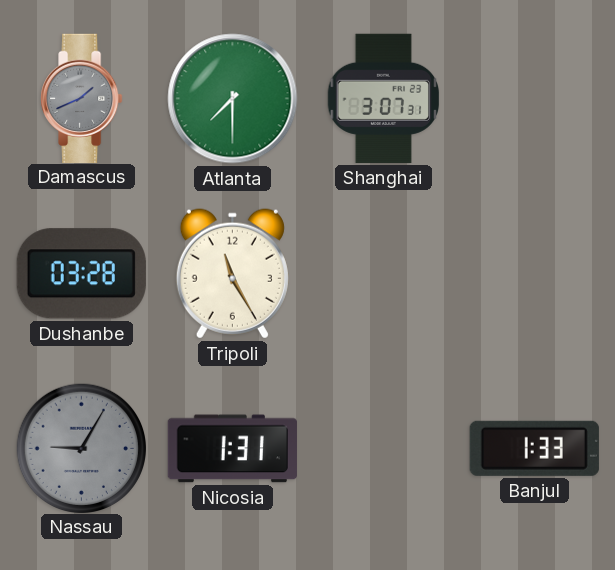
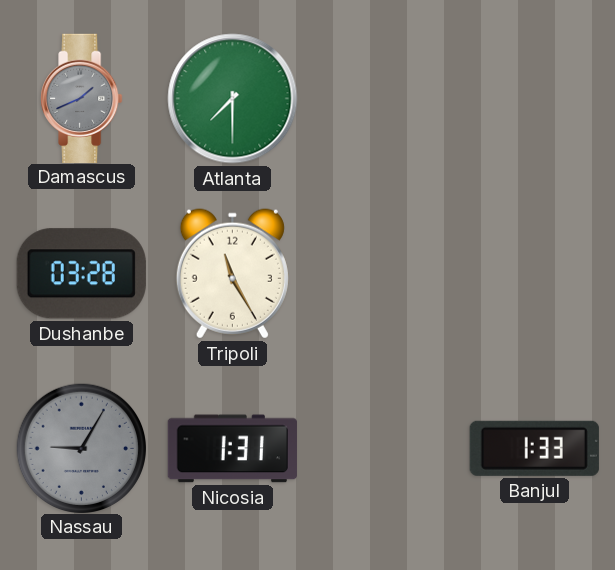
Shanghai: 3:07 -> none (384, 98)
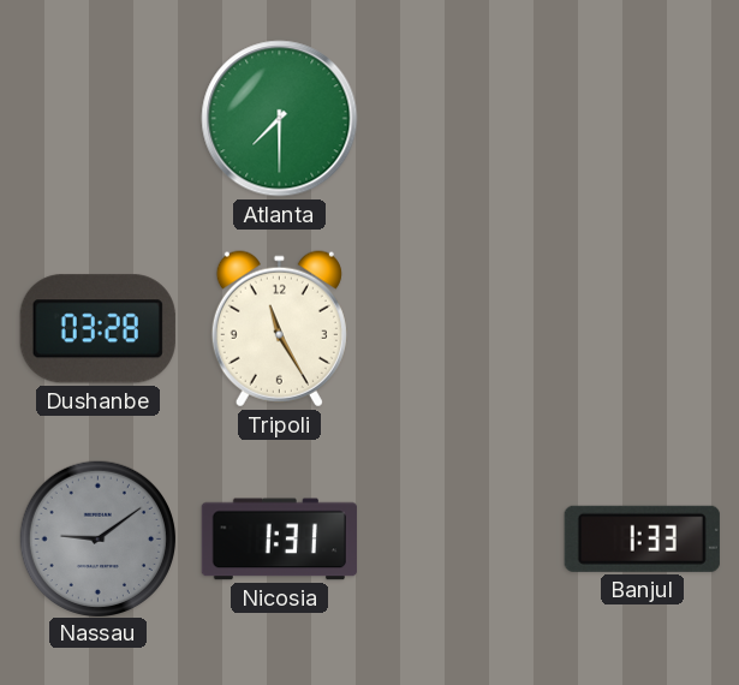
Damascus: 1:41 -> none (82, 98)
Nassau: 9:05 -> 9:09 (97, 538)
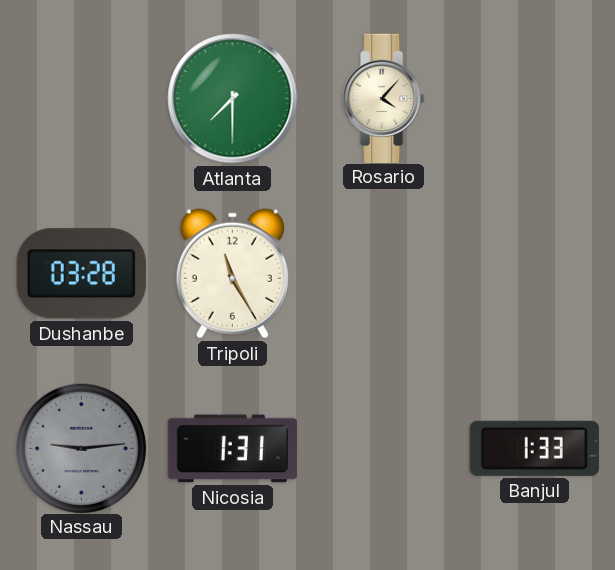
Rosario: none -> 4:07 (384, 98)
Nassau: 9:09 -> 9:14 (81, 448)
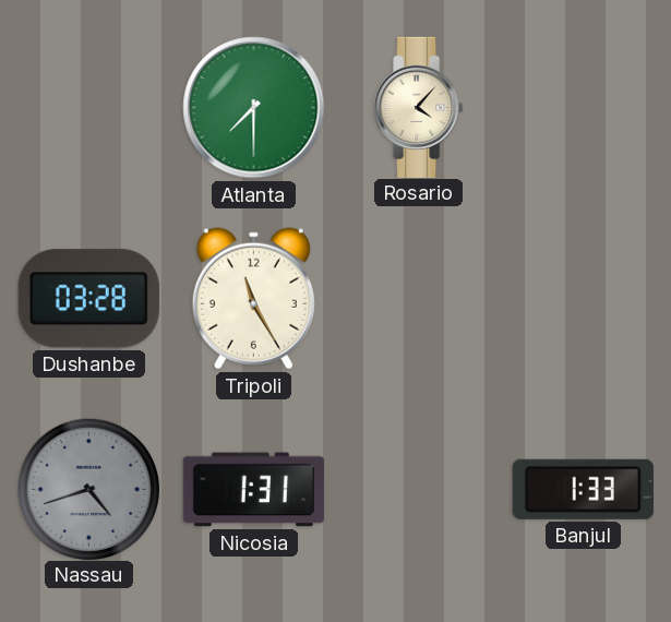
Nassau: 9:14 -> 4:42 (88, 489)
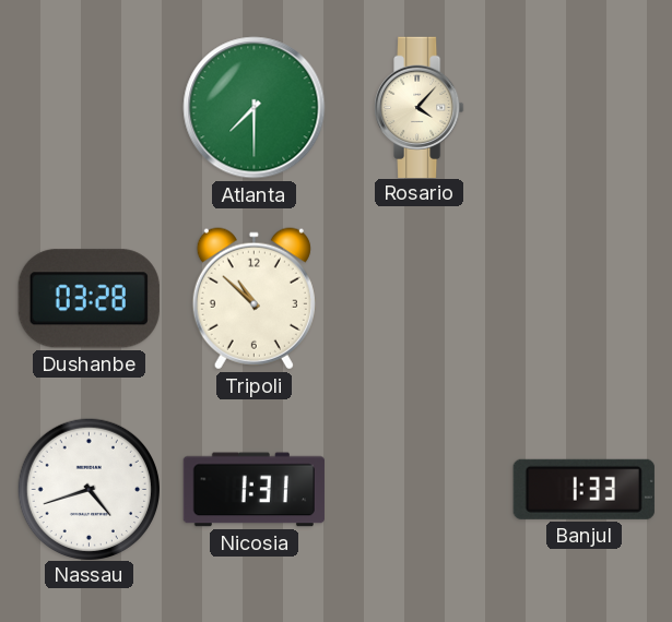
Tripoli: 11:25 -> 10:52 (254, 299)
Nassau dial: grey -> white (89, 489)
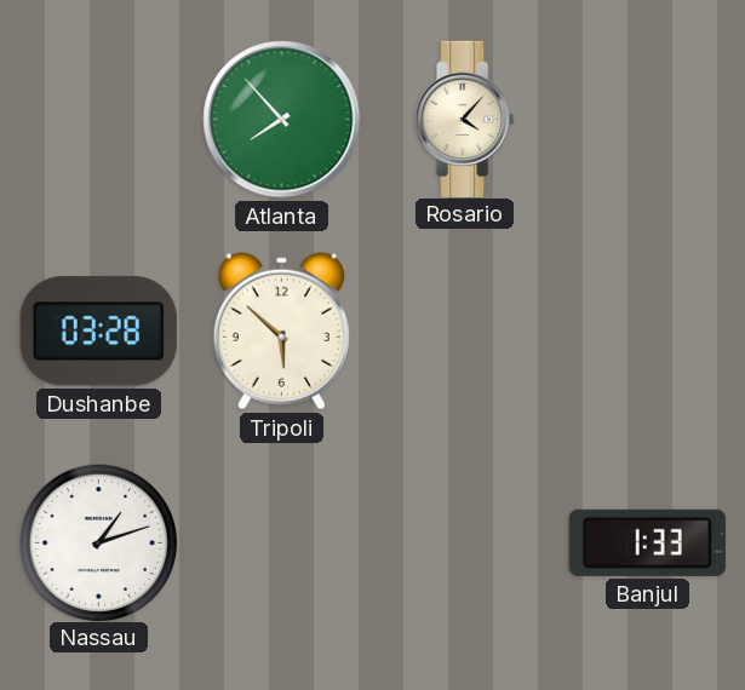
Atlanta: 7:30 -> 7:53 (282, 120)
Tripoli: 10:52 -> 5:52 (281, 332)
Nassau: 4:42 -> 1:12 (98, 542)
Nicosia: 1:31 -> none (254, 490)
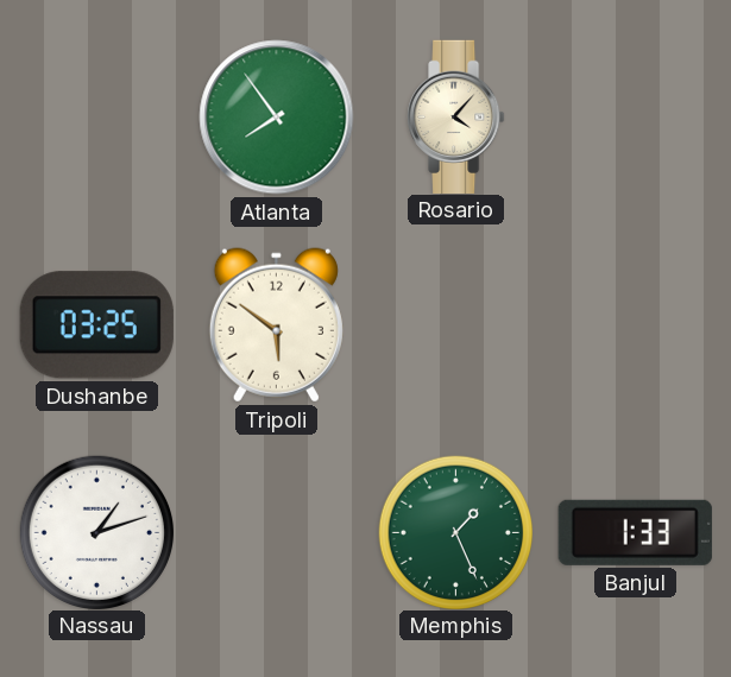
Atlanta: 7:53 -> 7:54 (277, 118)
Dushanbe: 03:28 -> 03:25 (96, 325)
Tripoli: 5:52 -> 5:51 (276, 325)
Memphis: none -> 1:26 (455, 532)
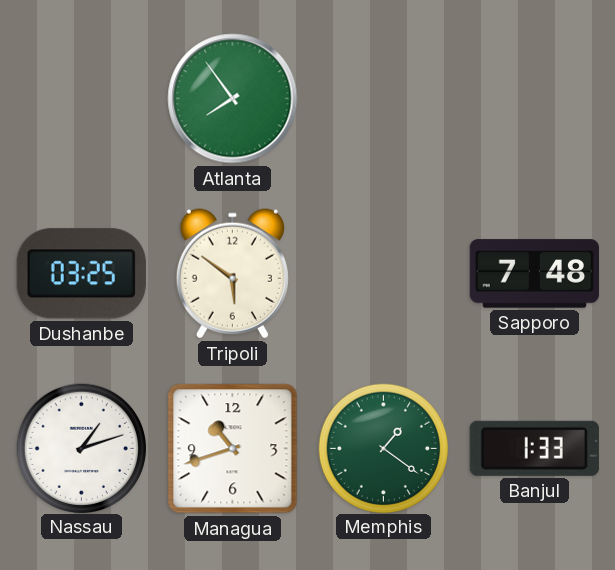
Rosario: 4:07 -> none (456, 116)
Sapporo: none -> 7:48 (534, 274)
Managua: none -> 10:42 (233, 449)
Memphis: 1:26 -> 1:21 (383, 448)
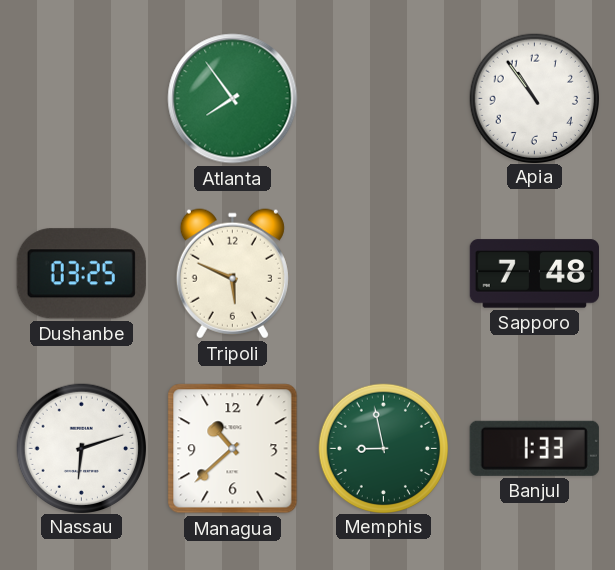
Apia: none -> 10:54 (534, 98)
Tripoli: 5:51 -> 5:49 (232, 274)
Nassau: 1:12 -> 6:12 (81, 448)
Managua: 10:42 -> 10:38 (233, 449)
Memphis: 1:21 -> 8:58 (383, 448)
